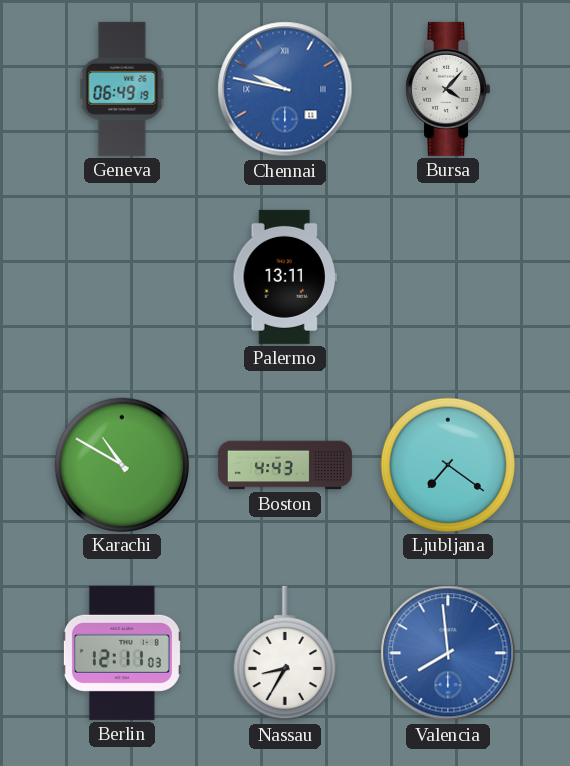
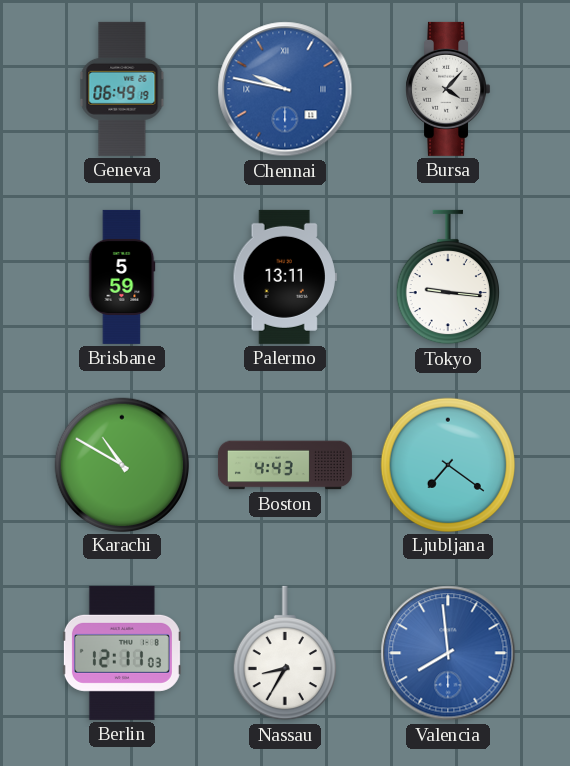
Brisbane: none -> 5:59 (122, 277)
Tokyo: none -> 9:16 (448, 277)
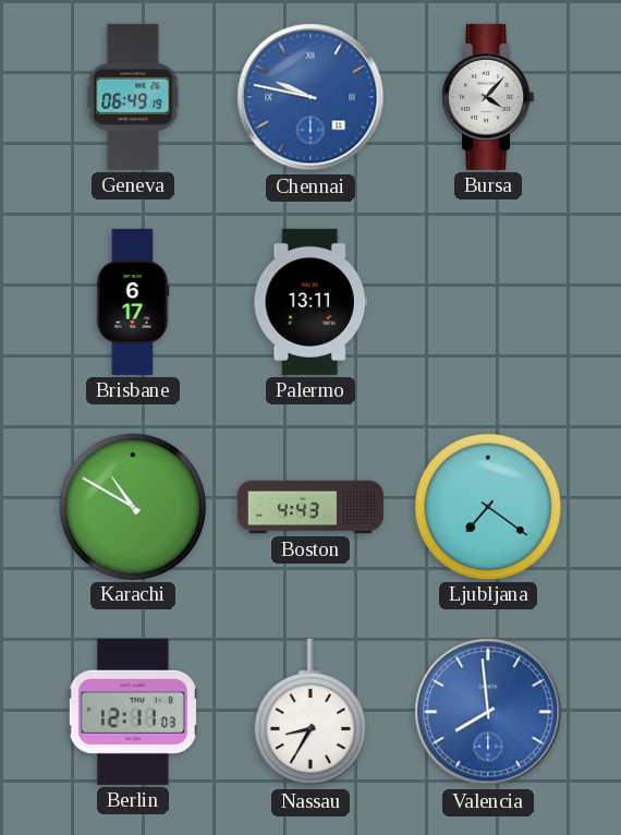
Brisbane: 5:59 -> 6:17 (133, 302)
Tokyo: 9:16 -> none (448, 277)
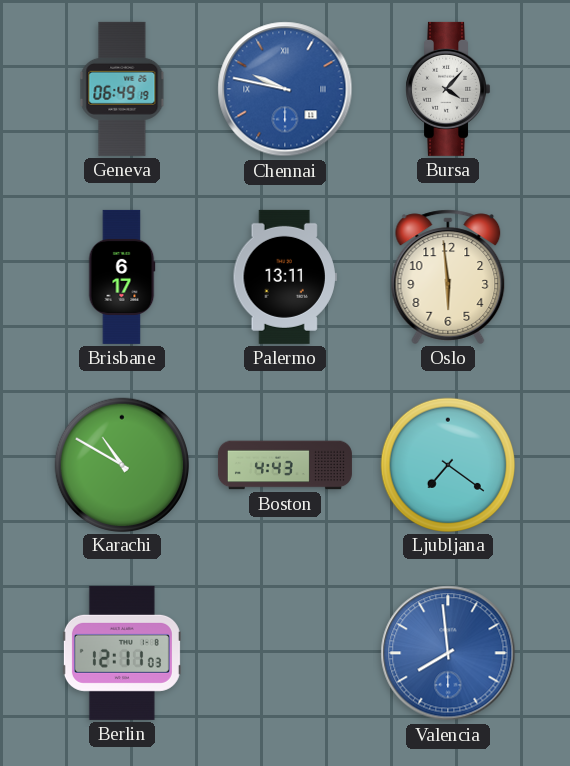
Oslo: none -> 5:59 (448, 277)
Nassau: 8:35 -> none (310, 712)
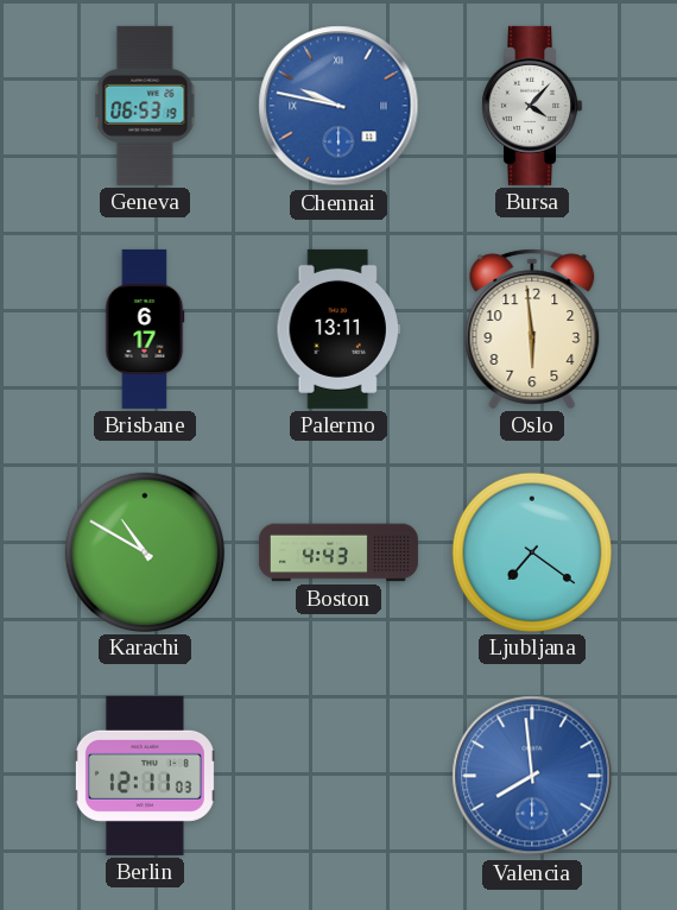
Geneva: 06:49 -> 06:53 (145, 106)
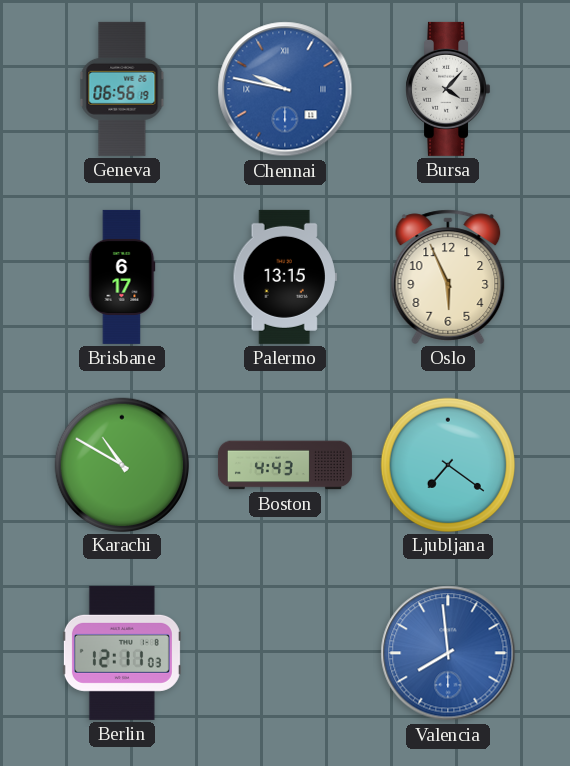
Geneva: 06:53 -> 06:56 (122, 89)
Palermo: 13:11 -> 13:15 (284, 277)
Oslo: 5:59 -> 5:56 (448, 277)
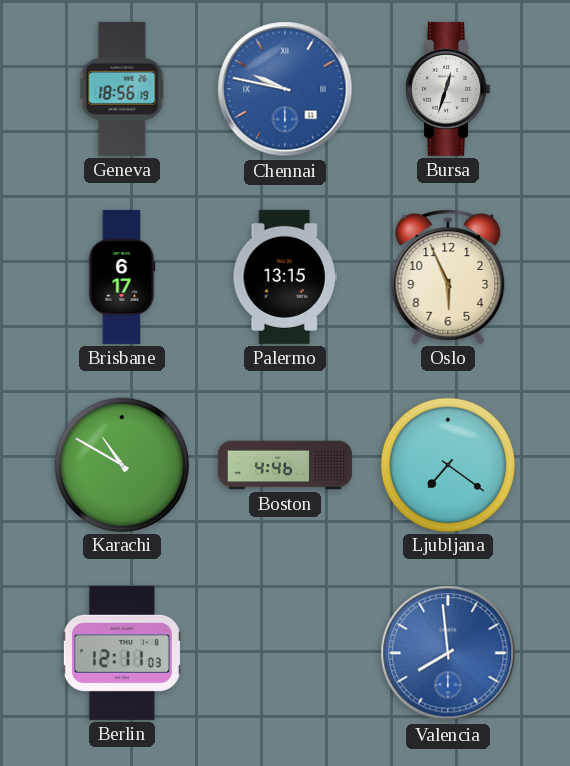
Geneva: 06:56 -> 18:56 (122, 89)
Bursa: 4:07 -> 12:33 (448, 89)
Boston: 4:43 -> 4:46 (285, 465)
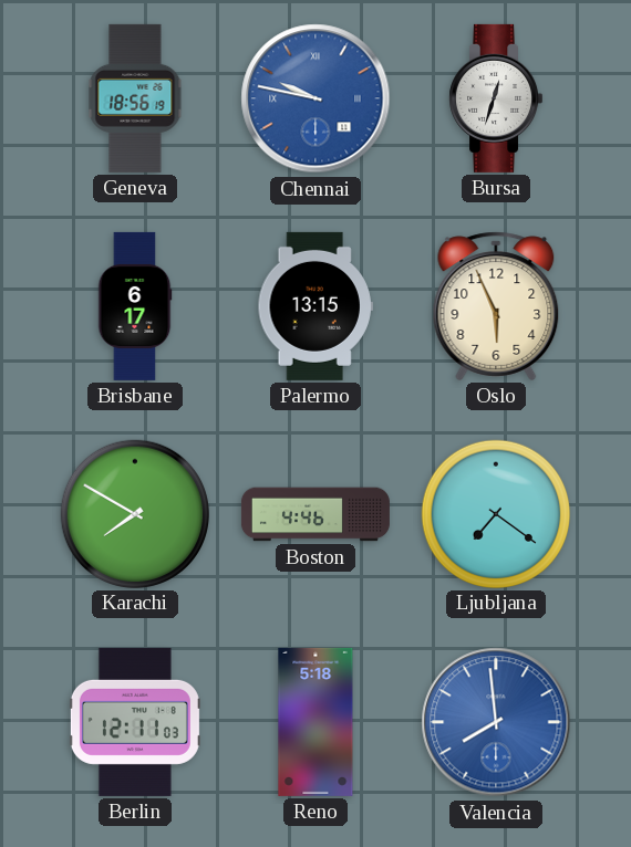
Karachi: 10:50 -> 7:50 (134, 513)
Reno: none -> 5:18 (316, 722)
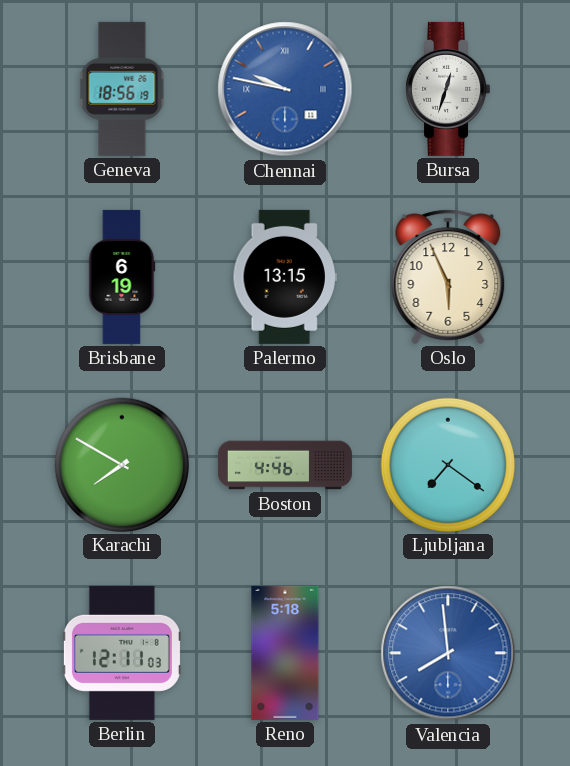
Brisbane: 6:17 -> 6:19 (122, 277)
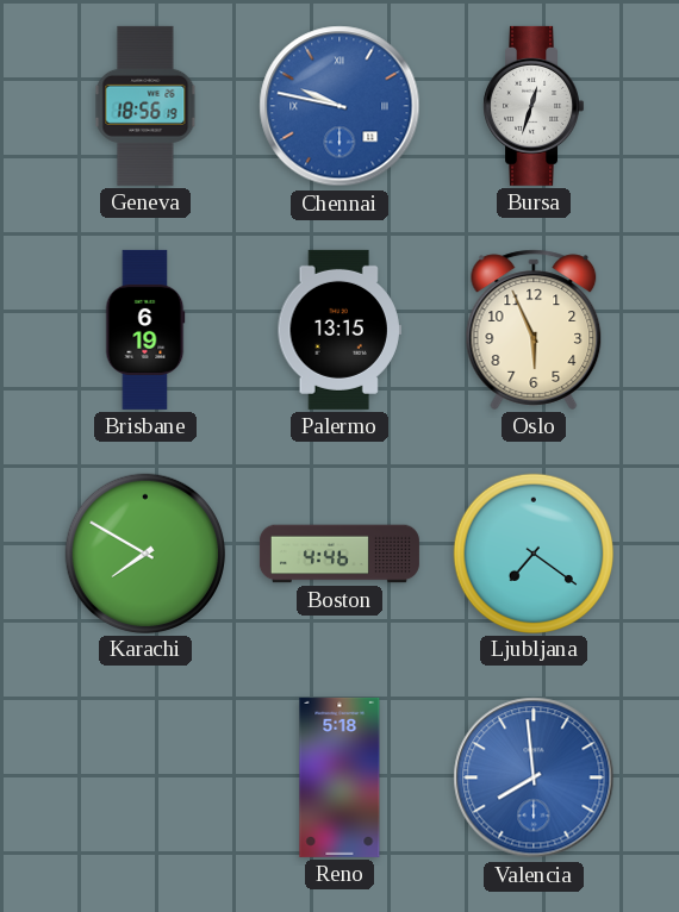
Berlin: 12:11 -> none (122, 653)
